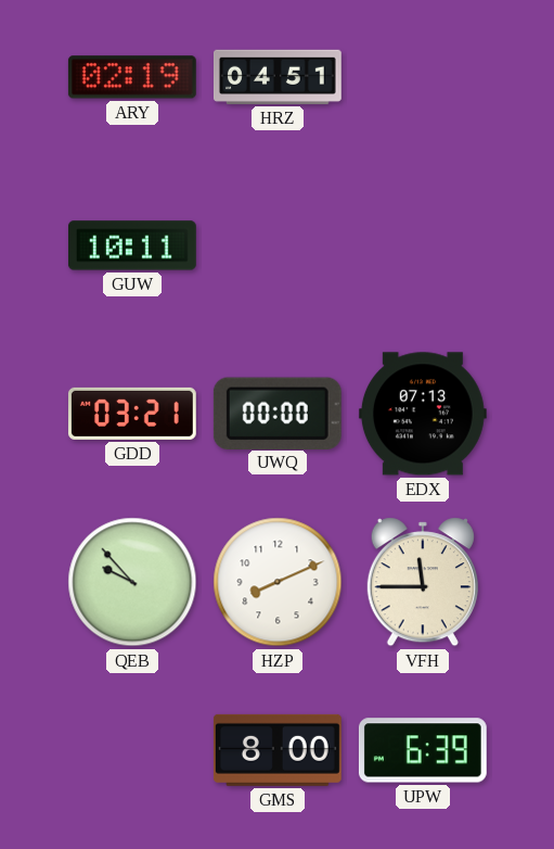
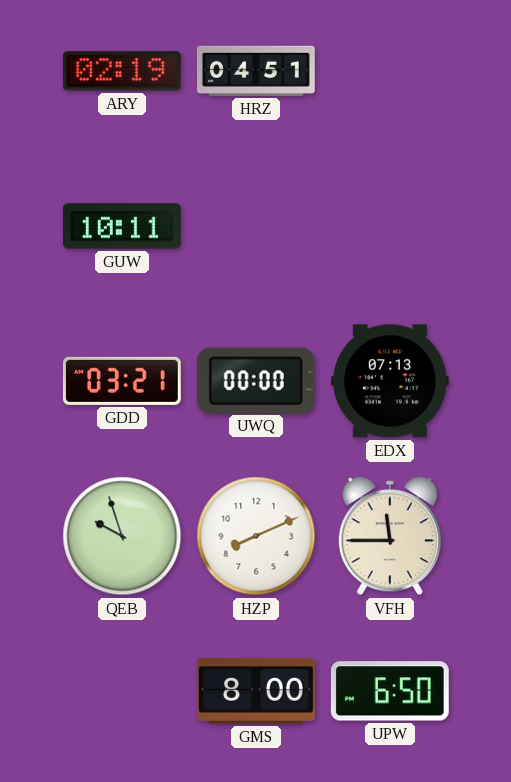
QEB: 9:53 -> 9:57 (122, 536)
UPW: 6:39 -> 6:50 (390, 691)
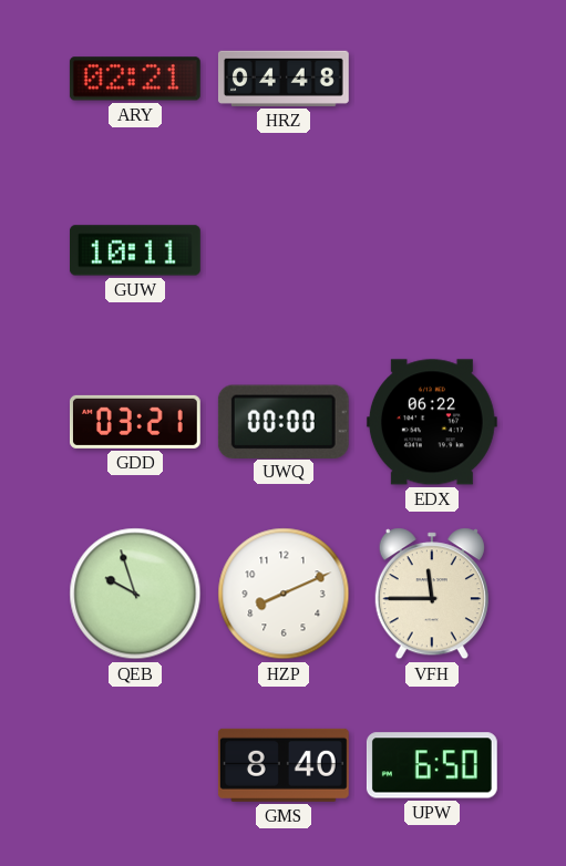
ARY: 02:19 -> 02:21 (135, 79)
HRZ: 04:51 -> 04:48 (284, 79)
EDX: 07:13 -> 06:22 (432, 422)
GMS: 8:00 -> 8:40 (284, 765)
